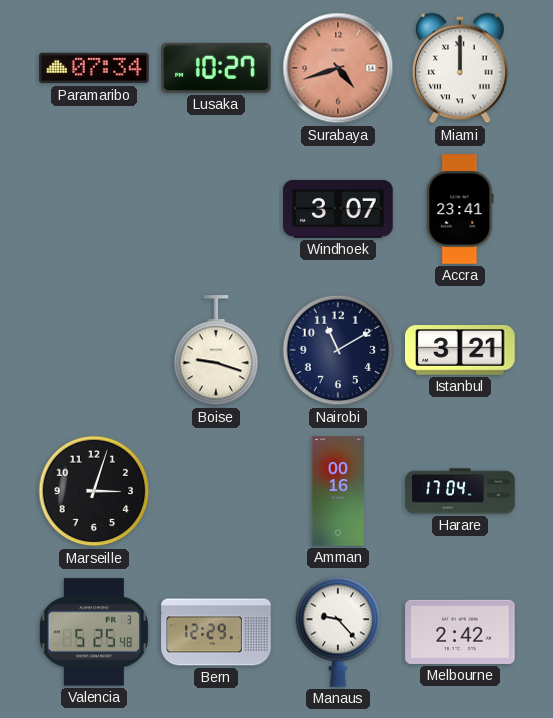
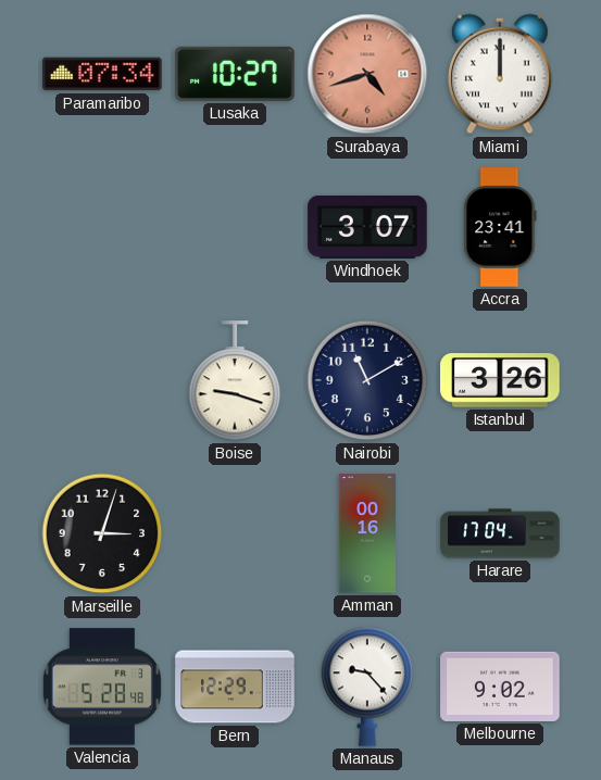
Istanbul: 3:21 -> 3:26 (500, 380)
Valencia: 5:25 -> 5:28 (102, 687)
Melbourne: 2:42 -> 9:02 (500, 687)
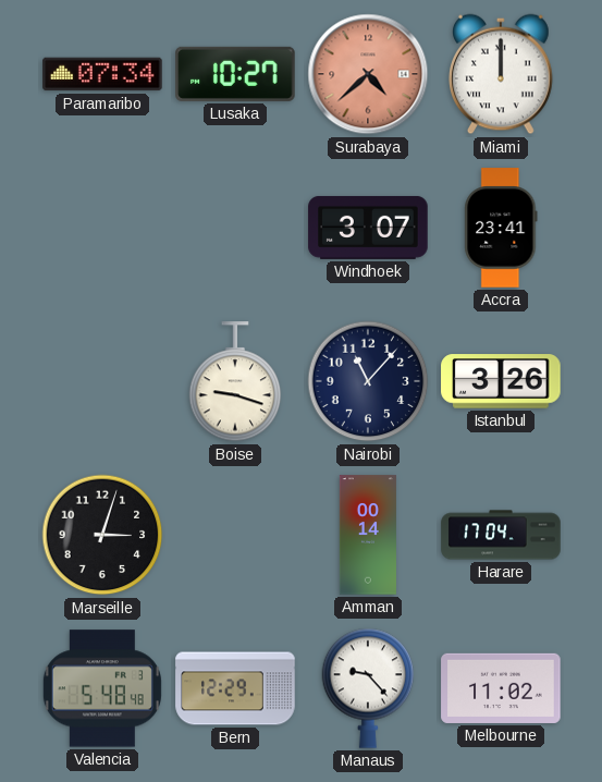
Surabaya: 4:42 -> 4:38 (368, 74)
Nairobi: 11:10 -> 11:07 (368, 381)
Amman: 00:16 -> 00:14 (368, 535)
Valencia: 5:28 -> 5:48 (102, 688)
Melbourne: 9:02 -> 11:02 (501, 688)
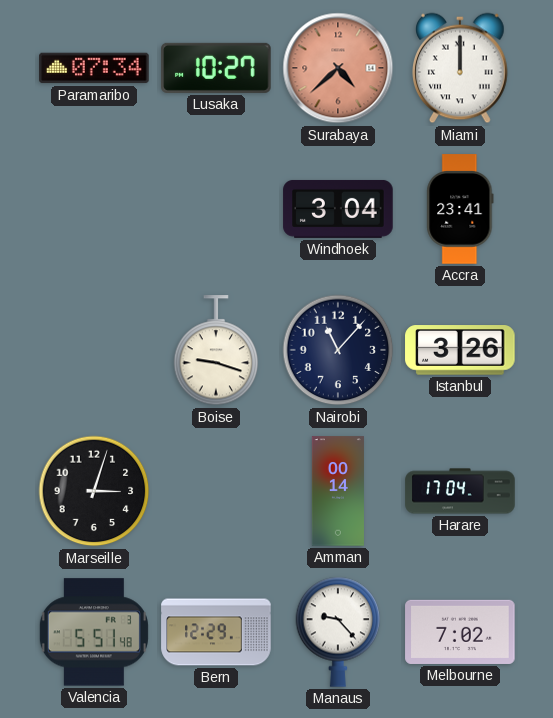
Windhoek: 3:07 -> 3:04 (338, 209)
Valencia: 5:48 -> 5:51 (94, 632)
Melbourne: 11:02 -> 7:02 (460, 632)
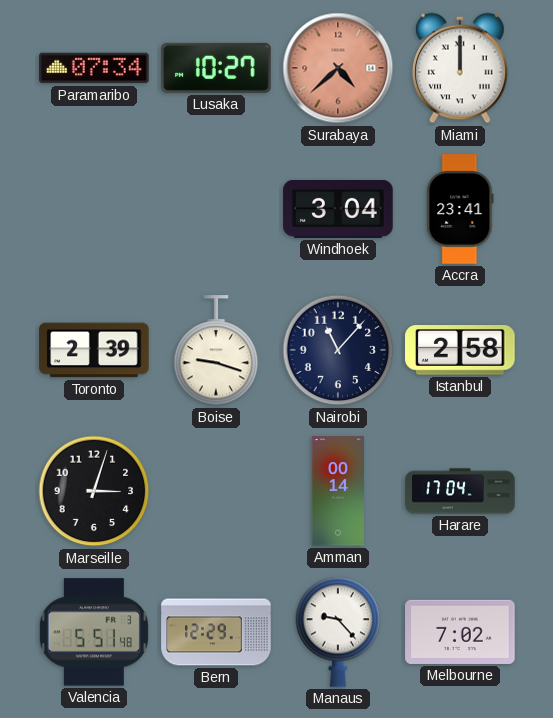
Toronto: none -> 2:39 (94, 350)
Istanbul: 3:26 -> 2:58 (460, 350)
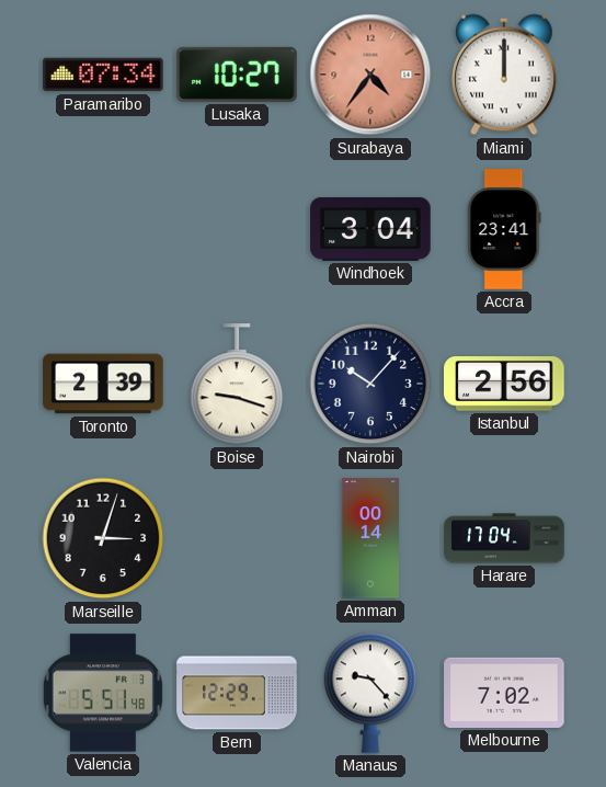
Surabaya: 4:38 -> 4:36 (370, 75)
Nairobi: 11:07 -> 10:07 (370, 384)
Istanbul: 2:58 -> 2:56 (504, 384)
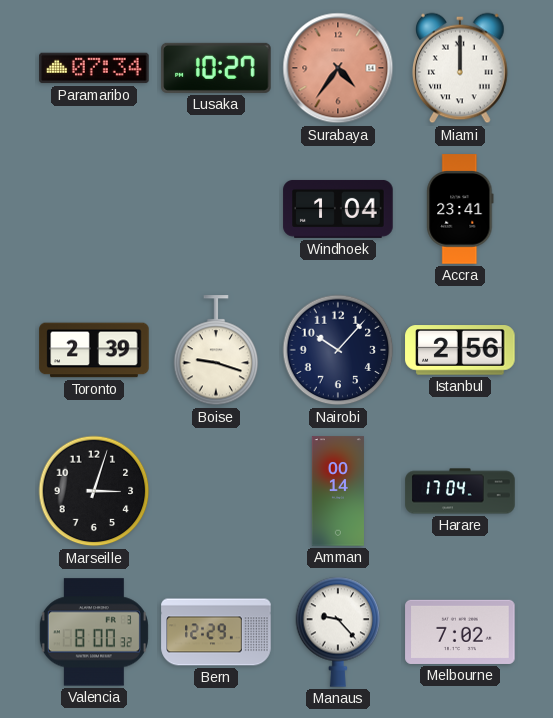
Windhoek: 3:04 -> 1:04 (338, 209)
Valencia: 5:51 -> 8:00 (94, 632)
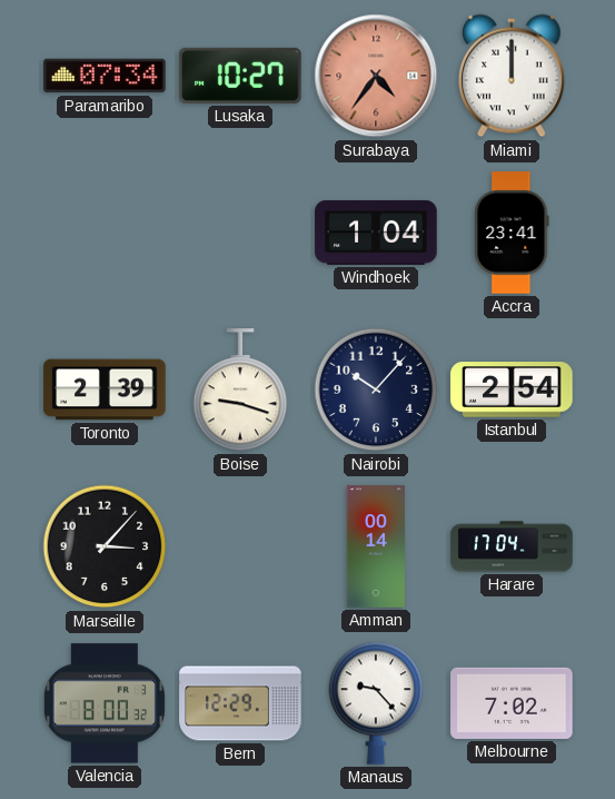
Istanbul: 2:56 -> 2:54 (512, 389)
Marseille: 3:03 -> 3:07 (105, 546)
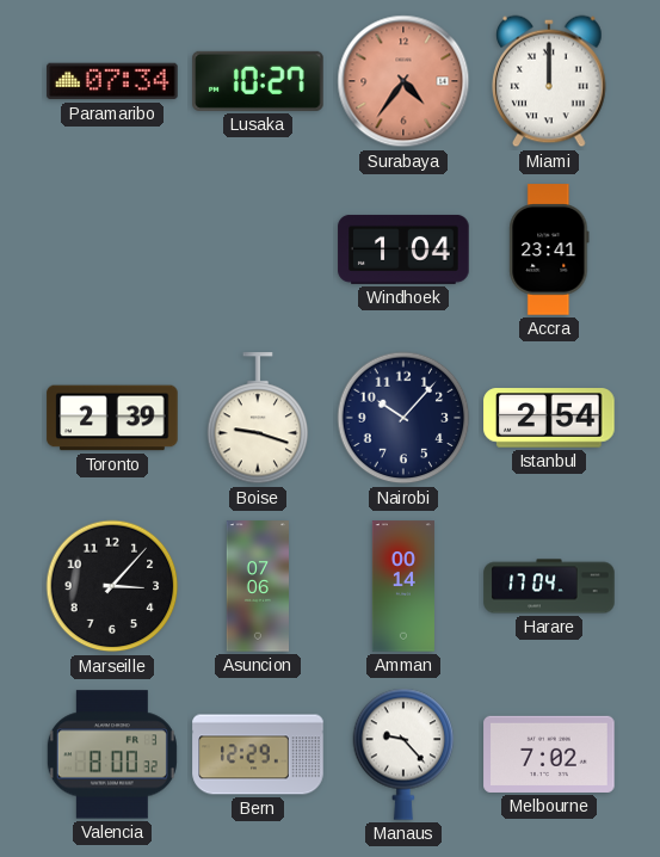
Asuncion: none -> 07:06 (258, 586)
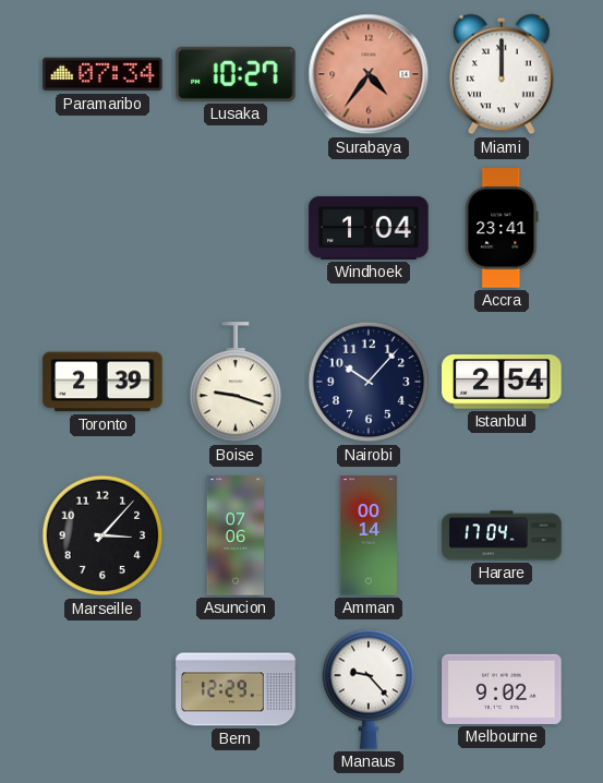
Valencia: 8:00 -> none (112, 754)
Melbourne: 7:02 -> 9:02 (502, 689)
